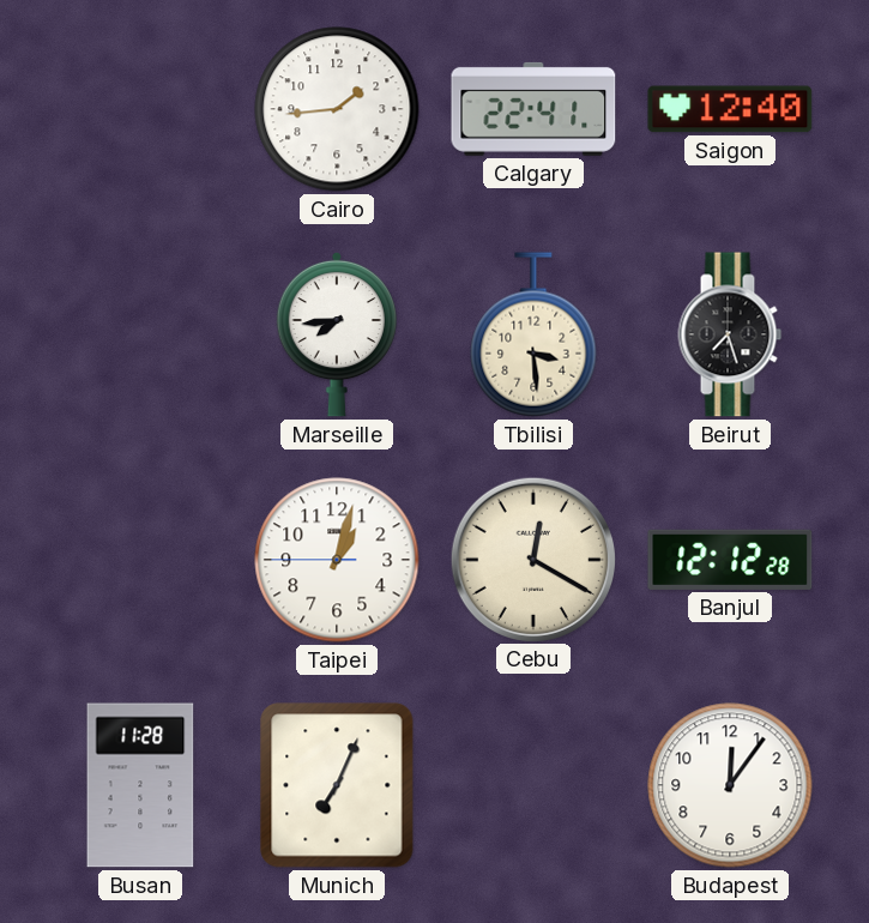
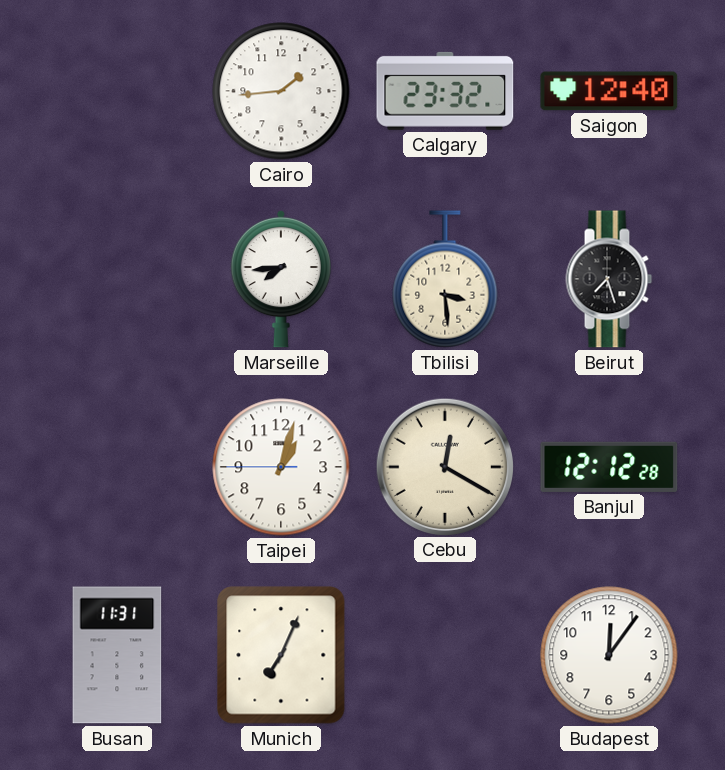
Calgary: 22:41 -> 23:32 (445, 91)
Busan: 11:28 -> 11:31 (117, 655)
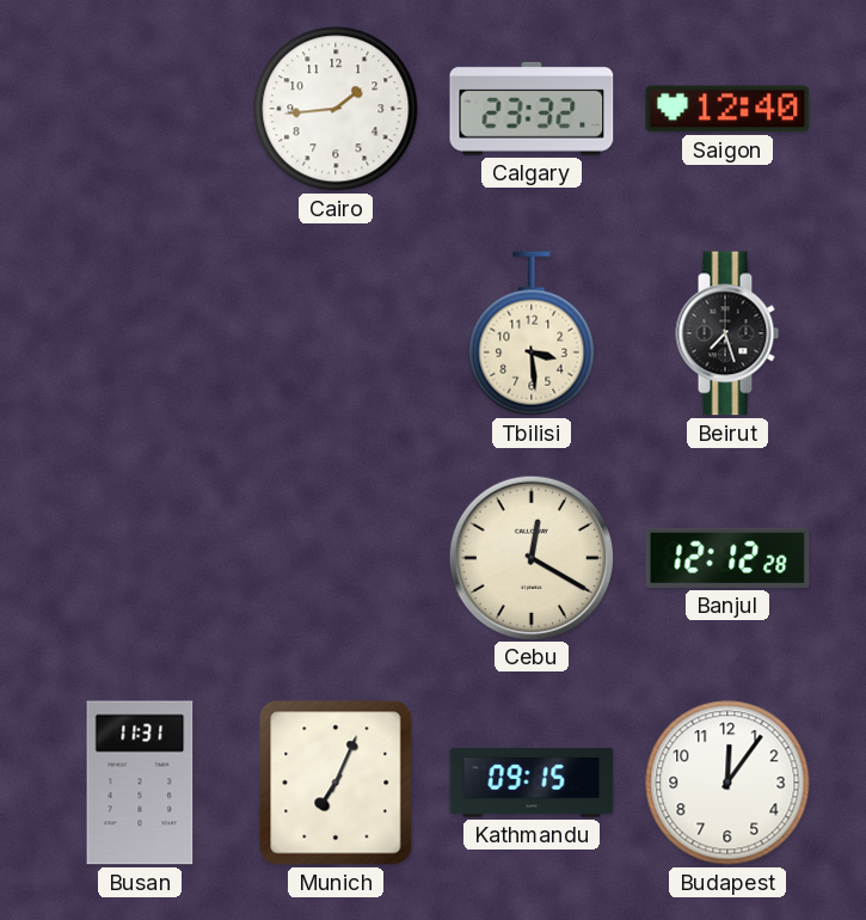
Marseille: 7:44 -> none (280, 279)
Taipei: 1:02 -> none (281, 467)
Kathmandu: none -> 09:15 (532, 783)
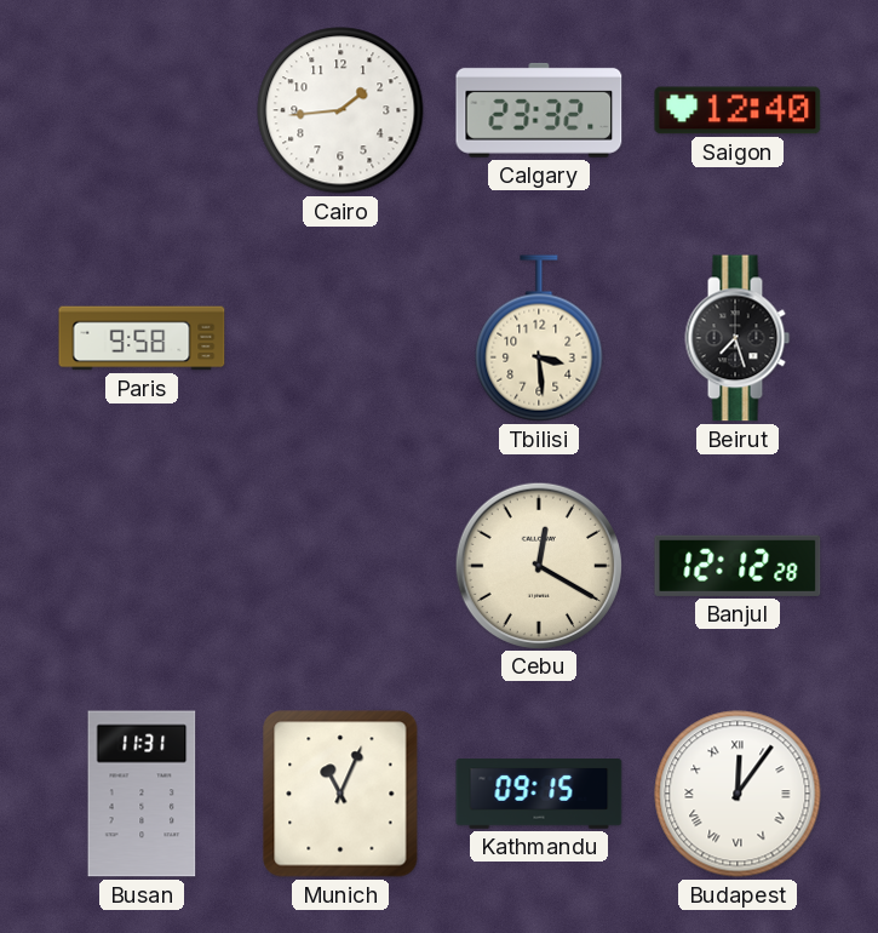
Paris: none -> 9:58 (142, 338)
Munich: 7:04 -> 11:04 (340, 794)
Budapest numerals: Arabic -> Roman (738, 794)
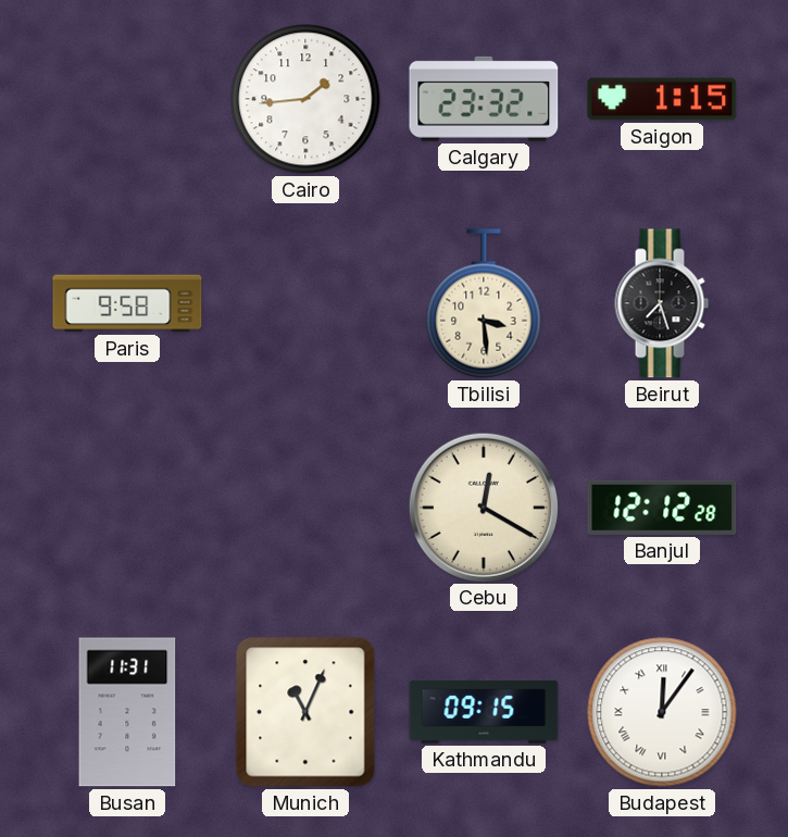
Saigon: 12:40 -> 1:15 (662, 99)
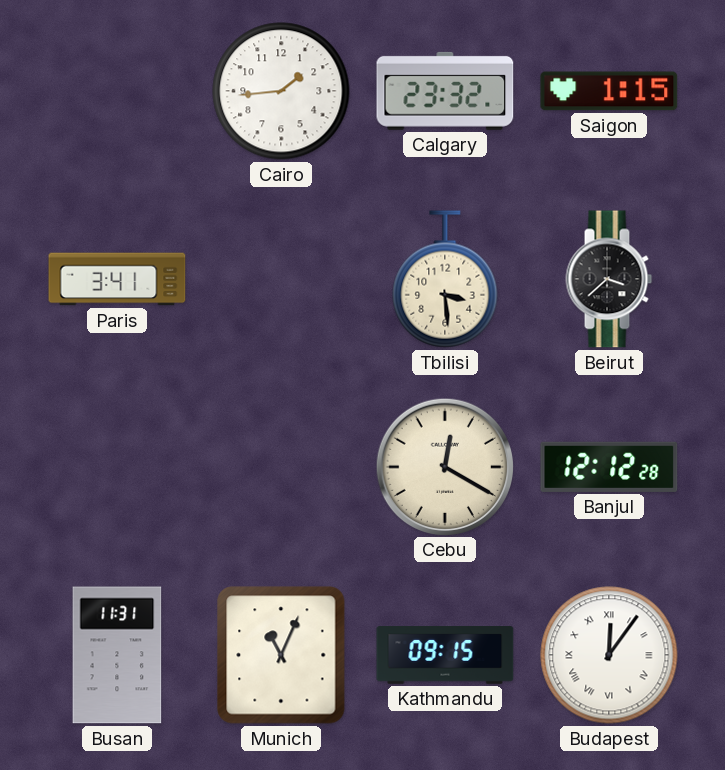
Paris: 9:58 -> 3:41 (117, 279)
Beirut: 7:27 -> 3:38 (609, 279)
